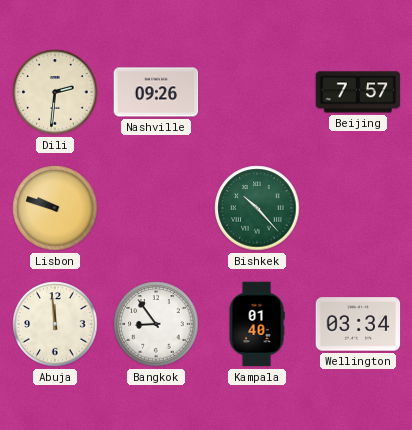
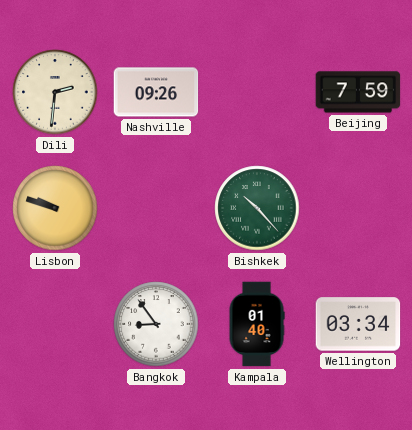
Beijing: 7:57 -> 7:59 (358, 92)
Abuja: 11:59 -> none (55, 324)
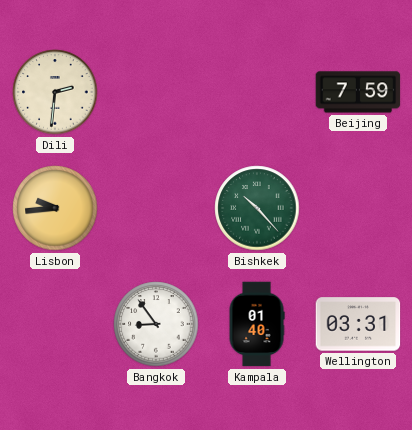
Nashville: 09:26 -> none (156, 92)
Lisbon: 9:48 -> 9:44 (55, 208)
Wellington: 03:34 -> 03:31 (358, 324)
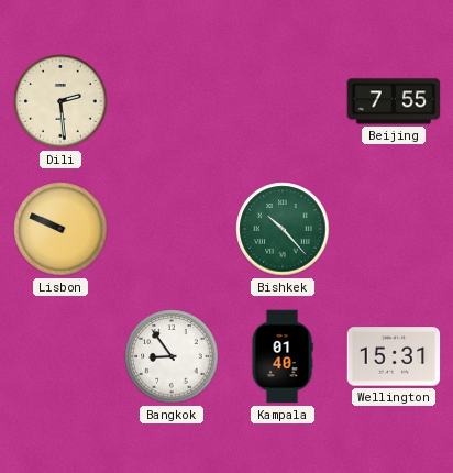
Dili: 2:31 -> 2:29 (60, 101)
Beijing: 7:59 -> 7:55 (394, 101)
Lisbon: 9:44 -> 9:49 (60, 229)
Wellington: 03:31 -> 15:31 (394, 356)
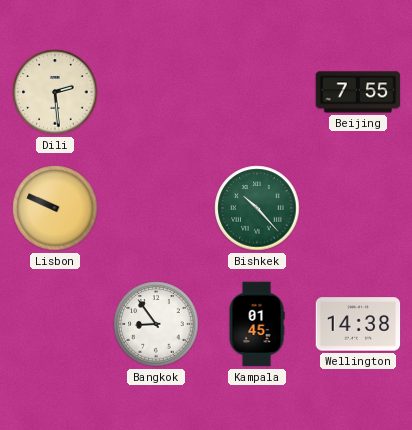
Kampala: 01:40 -> 01:45 (257, 324)
Wellington: 15:31 -> 14:38 (358, 324)
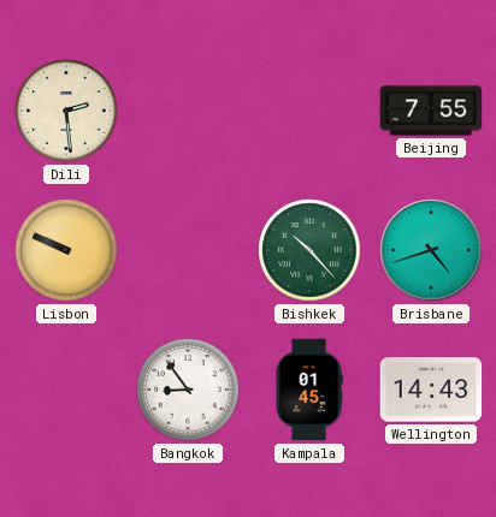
Brisbane: none -> 4:42 (431, 250)
Wellington: 14:38 -> 14:43 (431, 390)
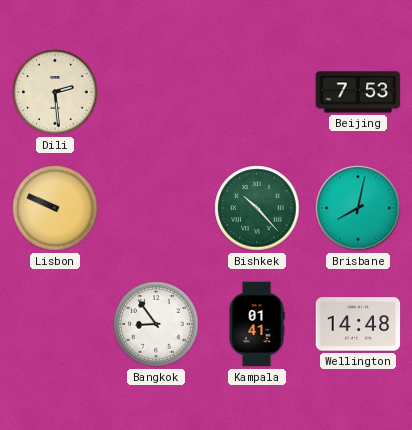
Beijing: 7:55 -> 7:53 (358, 92)
Brisbane: 4:42 -> 8:02 (358, 208)
Kampala: 01:45 -> 01:41 (257, 324)
Wellington: 14:43 -> 14:48 (358, 324)
